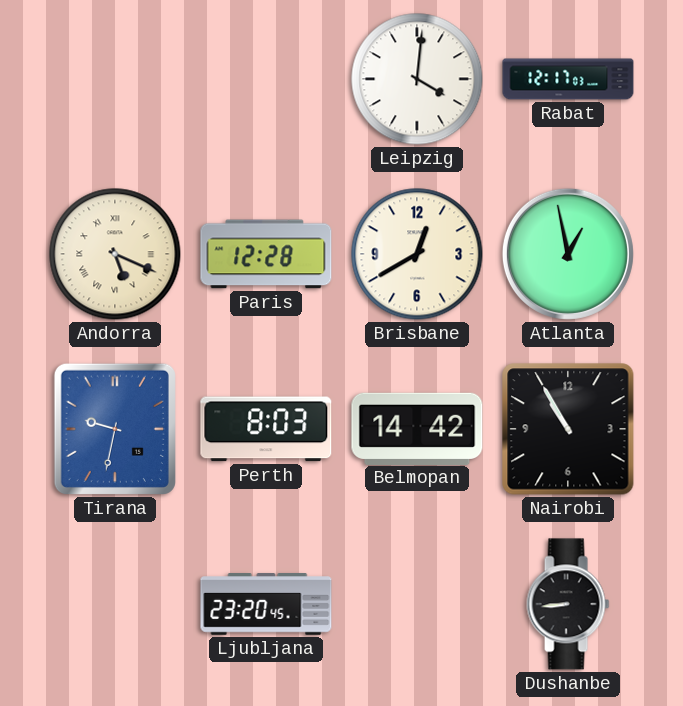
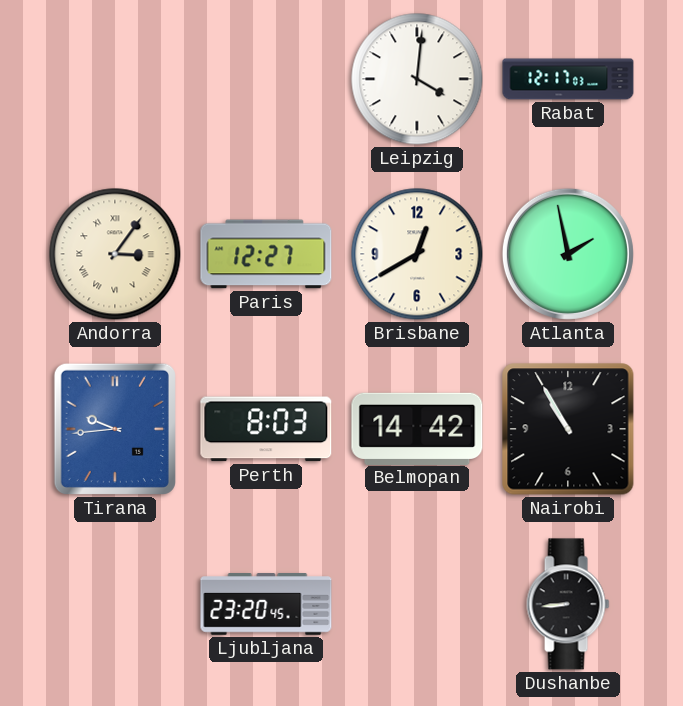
Andorra: 5:19 -> 3:06 (115, 254)
Paris: 12:28 -> 12:27 (266, 254)
Atlanta: 12:58 -> 1:58 (568, 254)
Tirana: 9:32 -> 9:44 (115, 429)
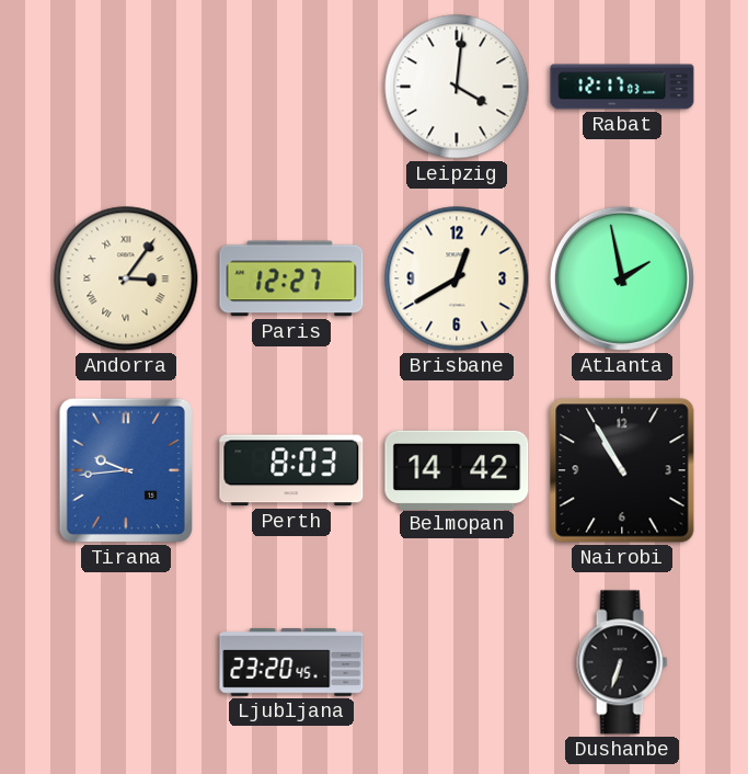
Dushanbe: 8:44 -> 6:33 (622, 662)
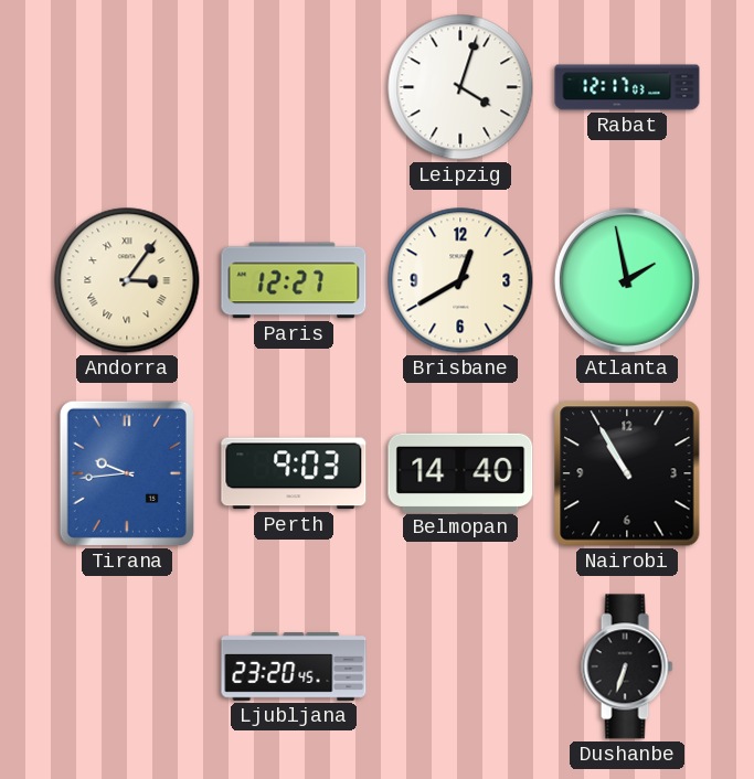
Leipzig: 4:01 -> 4:03 (460, 87)
Perth: 8:03 -> 9:03 (294, 473)
Belmopan: 14:42 -> 14:40 (460, 472)
